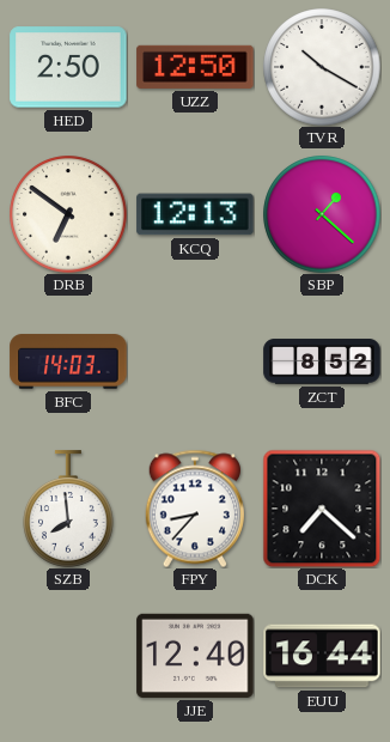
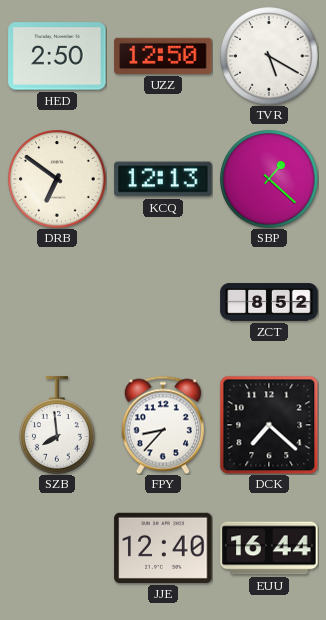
TVR: 10:20 -> 5:20 (269, 56)
BFC: 14:03 -> none (68, 361)
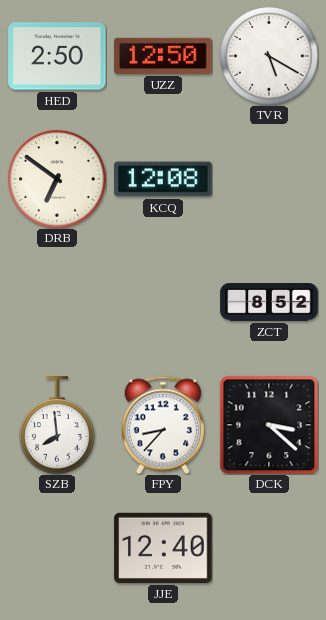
KCQ: 12:13 -> 12:08 (163, 179)
SBP: 1:22 -> none (269, 179)
DCK: 7:22 -> 3:22 (269, 425)
EUU: 16:44 -> none (269, 548)
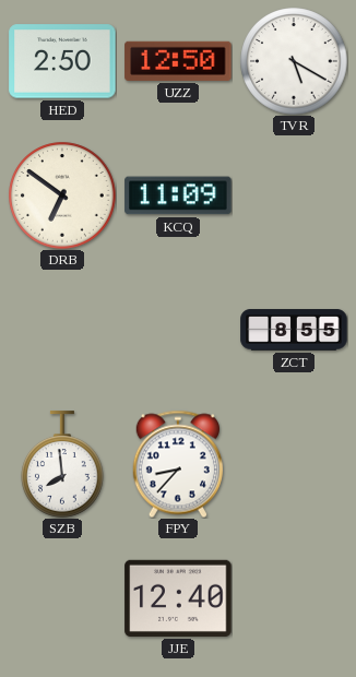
KCQ: 12:08 -> 11:09 (178, 195)
ZCT: 8:52 -> 8:55 (294, 330)
DCK: 3:22 -> none (269, 425)
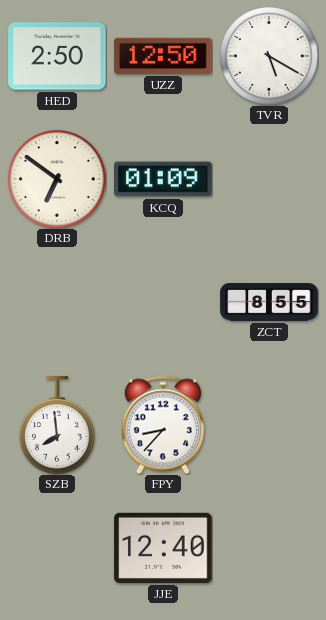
KCQ: 11:09 -> 01:09 (163, 179)
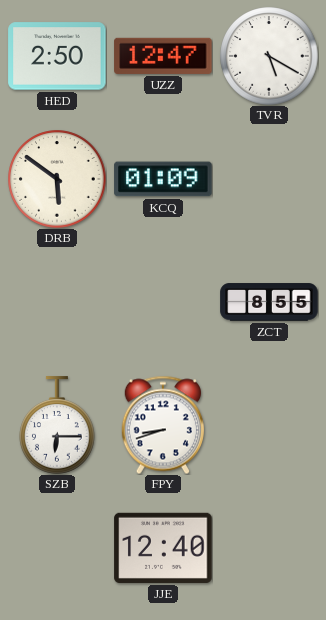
UZZ: 12:50 -> 12:47 (163, 56)
DRB: 6:51 -> 5:51 (57, 179)
SZB: 7:59 -> 6:15 (57, 425)
FPY: 8:37 -> 8:42 (163, 425)
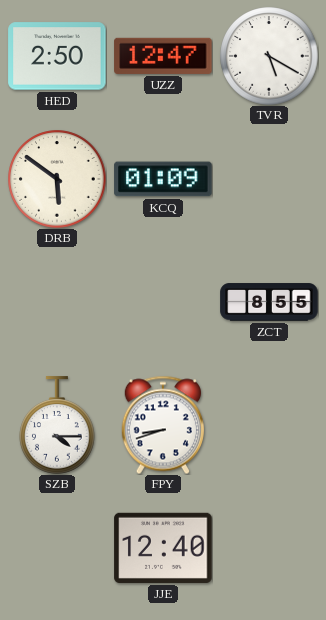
SZB: 6:15 -> 4:15 (57, 425)
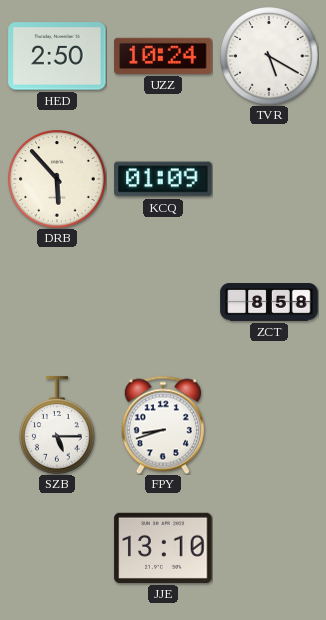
UZZ: 12:47 -> 10:24 (163, 56)
DRB: 5:51 -> 5:53 (57, 179)
ZCT: 8:55 -> 8:58 (269, 302)
SZB: 4:15 -> 5:15 (57, 425)
JJE: 12:40 -> 13:10 (163, 548)
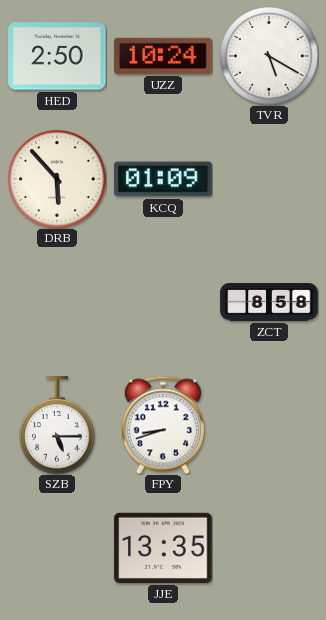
JJE: 13:10 -> 13:35 (163, 548)
